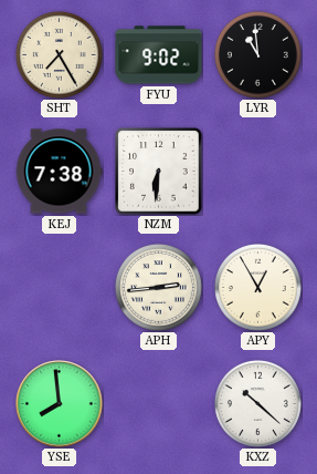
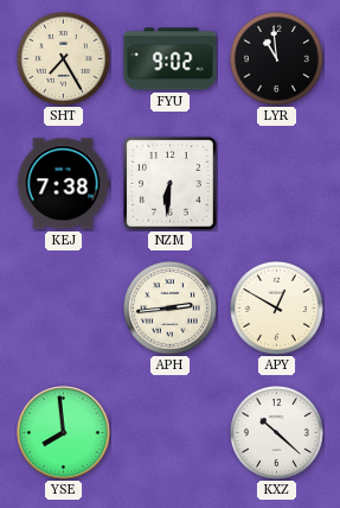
APY: 12:55 -> 12:50 (276, 307)
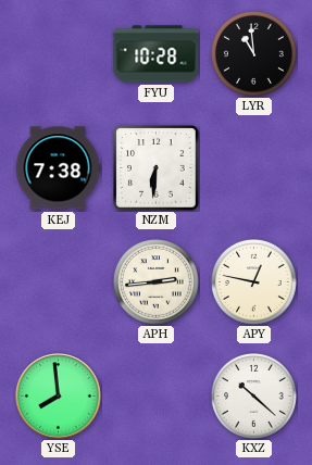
SHT: 7:25 -> none (63, 58)
FYU: 9:02 -> 10:28 (157, 54)
APY: 12:50 -> 12:47 (253, 281)
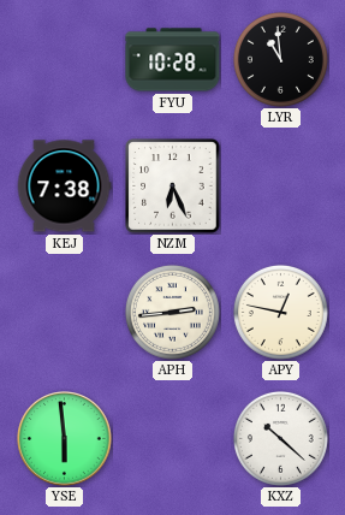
NZM: 6:31 -> 6:26 (173, 187)
YSE: 7:59 -> 5:59 (65, 439)
